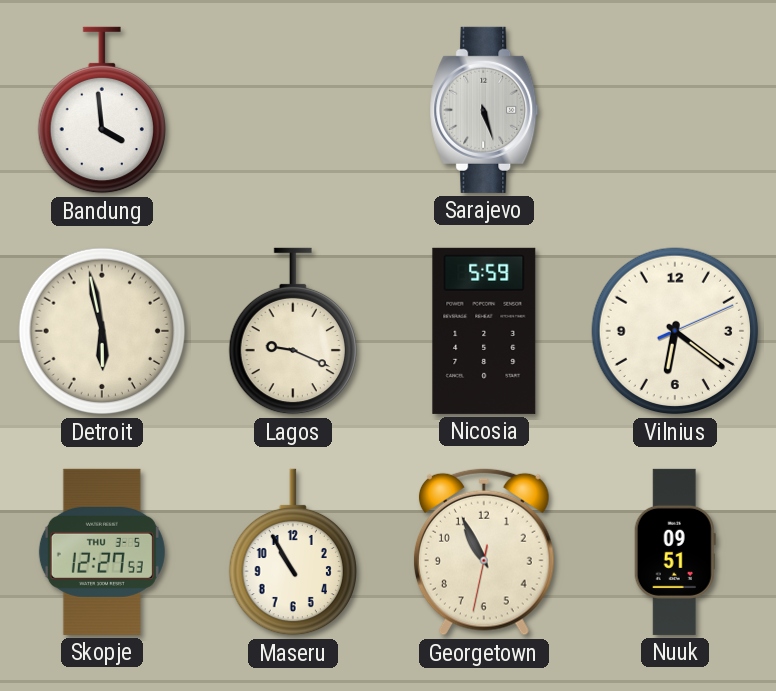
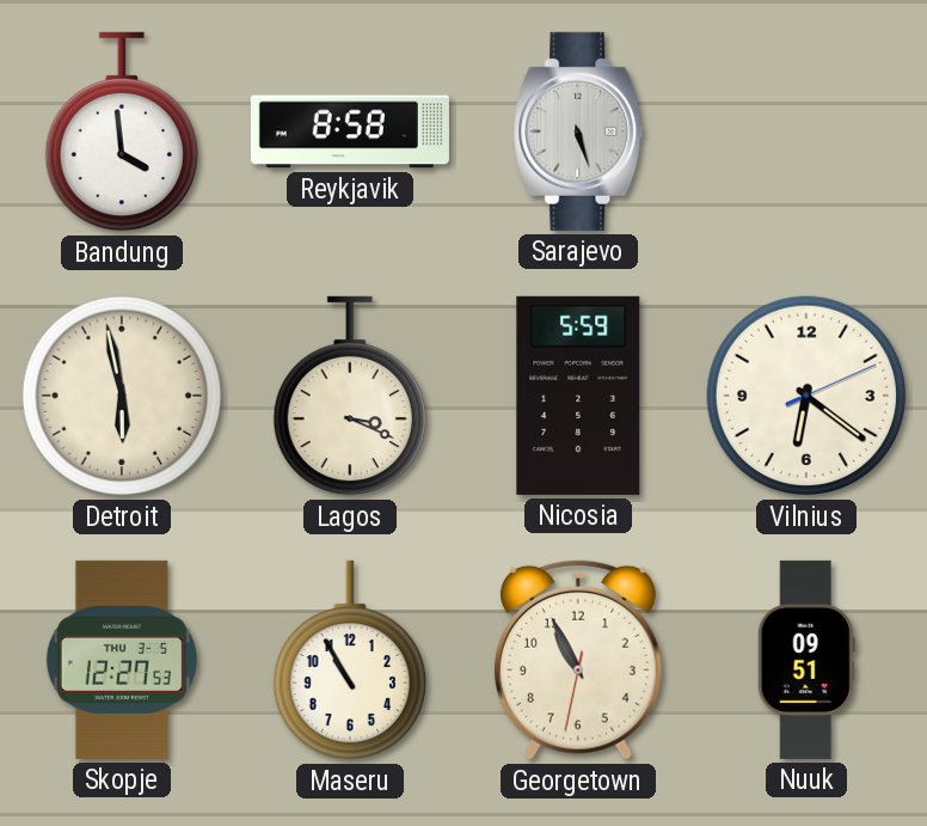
Reykjavik: none -> 8:58 (350, 131)
Lagos: 9:19 -> 3:19 (350, 396)
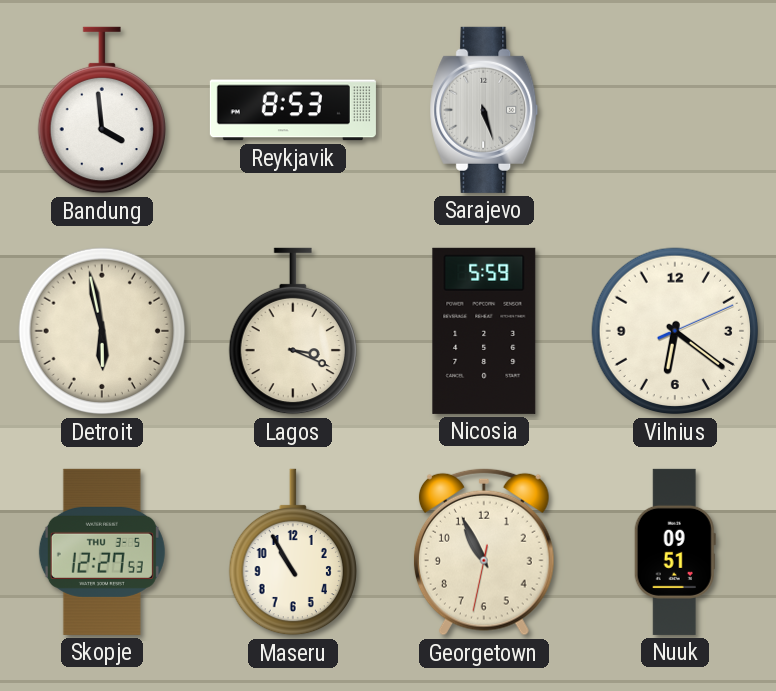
Reykjavik: 8:58 -> 8:53 (293, 110)
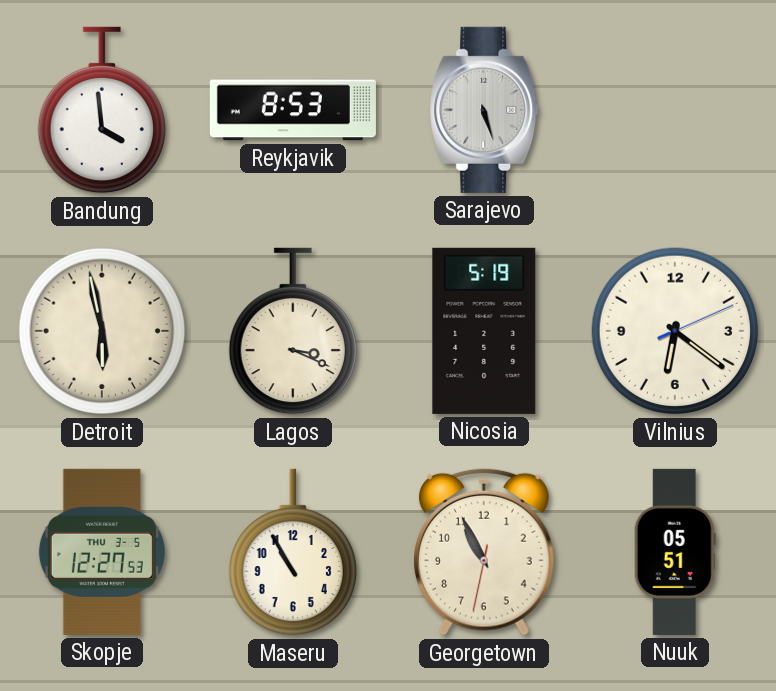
Nicosia: 5:59 -> 5:19 (484, 331)
Nuuk: 09:51 -> 05:51 (675, 552)
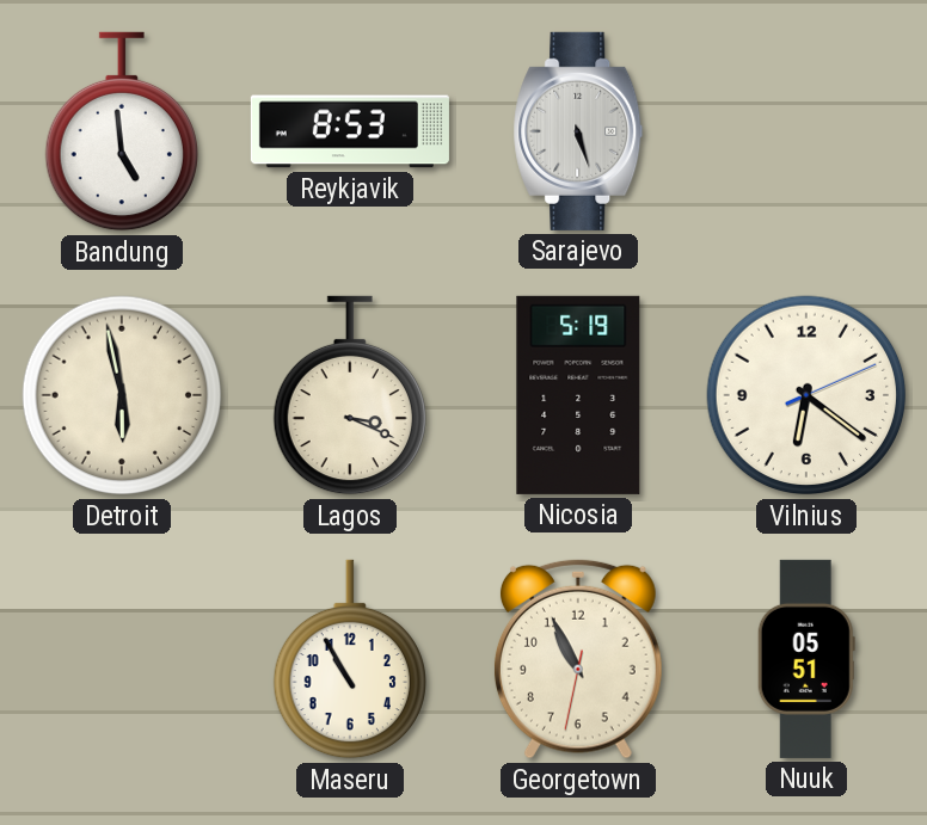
Bandung: 3:59 -> 4:59 (122, 131)
Skopje: 12:27 -> none (102, 552)
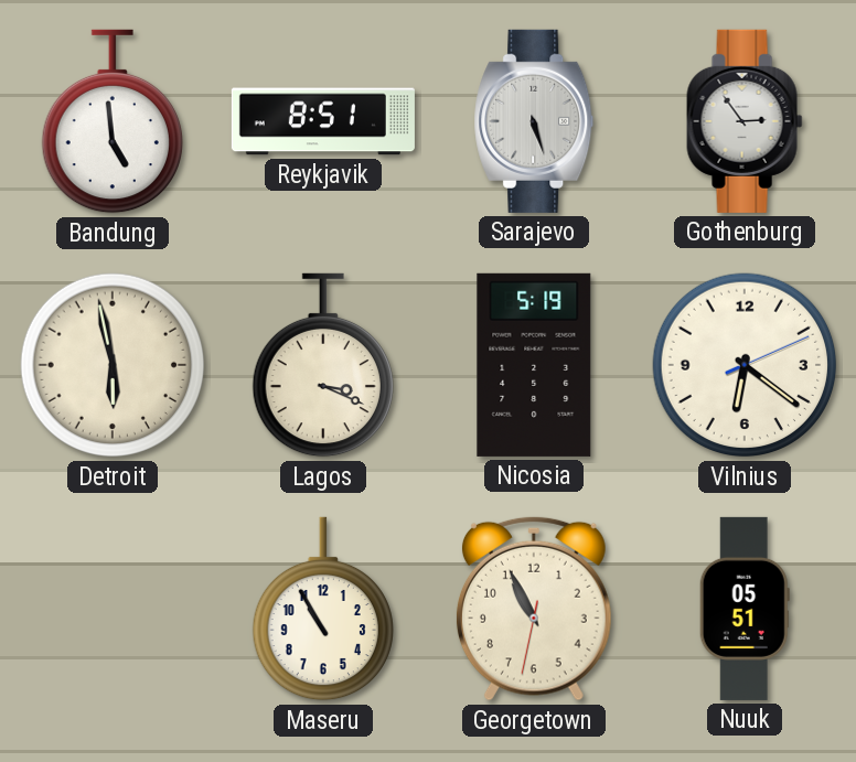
Reykjavik: 8:53 -> 8:51 (323, 121)
Gothenburg: none -> 2:54 (745, 121)
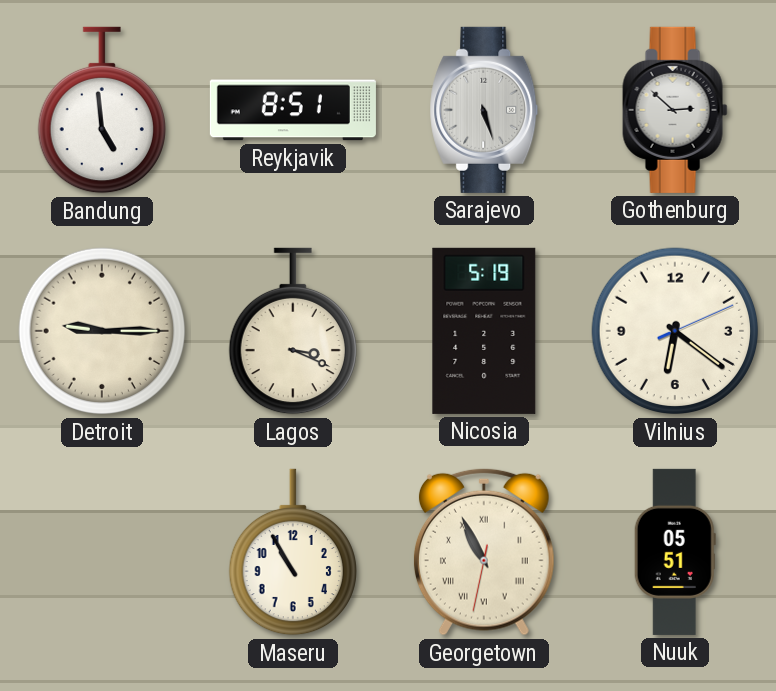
Gothenburg: 2:54 -> 2:52 (675, 110)
Detroit: 5:58 -> 9:15 (102, 331)
Georgetown numerals: Arabic -> Roman (484, 552)
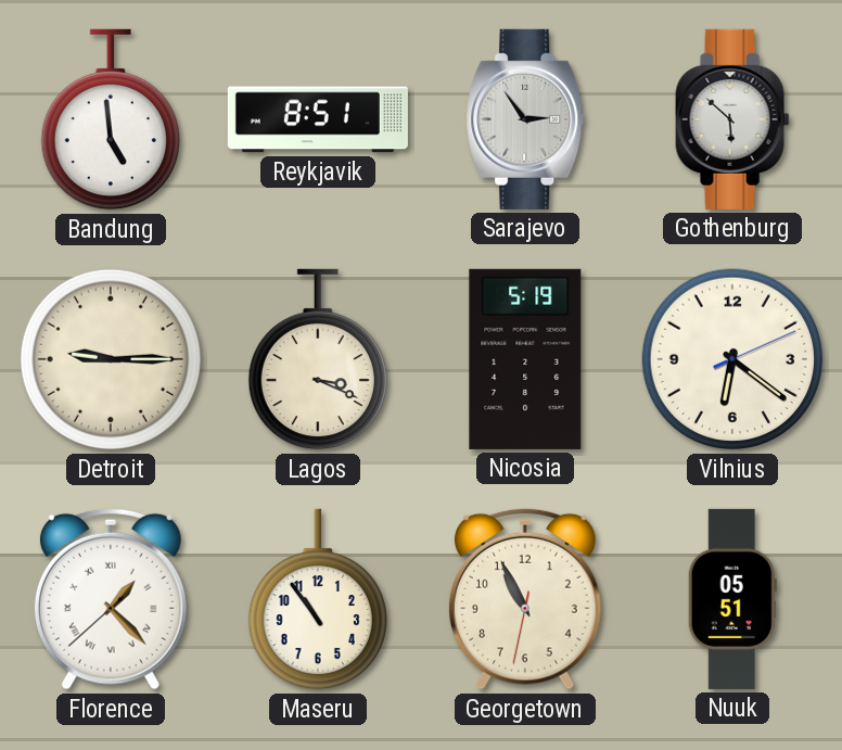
Sarajevo: 5:27 -> 2:54 (525, 119)
Gothenburg: 2:52 -> 5:52 (732, 119)
Florence: none -> 1:22 (111, 599)
Maseru: 10:55 -> 10:54 (318, 599)
Georgetown numerals: Roman -> Arabic (525, 599)
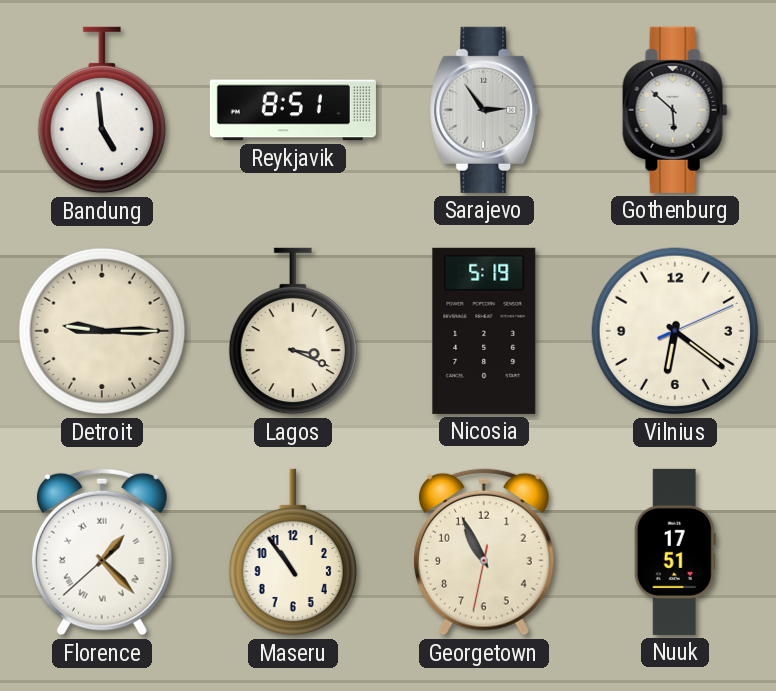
Nuuk: 05:51 -> 17:51 (675, 552)
